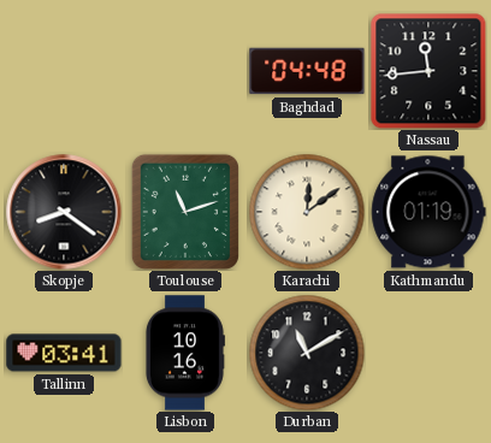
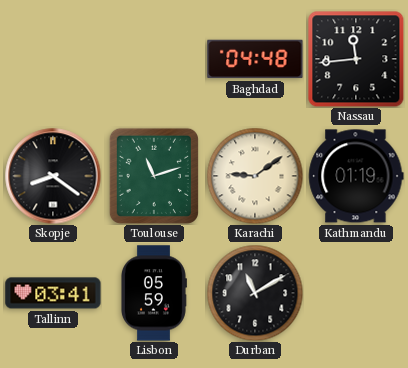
Karachi: 12:09 -> 9:09 (255, 176)
Lisbon: 10:16 -> 05:59 (153, 293)
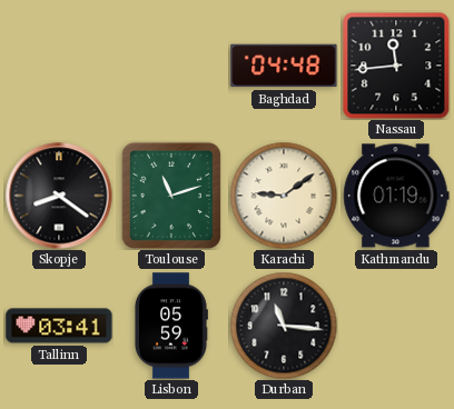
Durban: 11:10 -> 11:16 (284, 326)
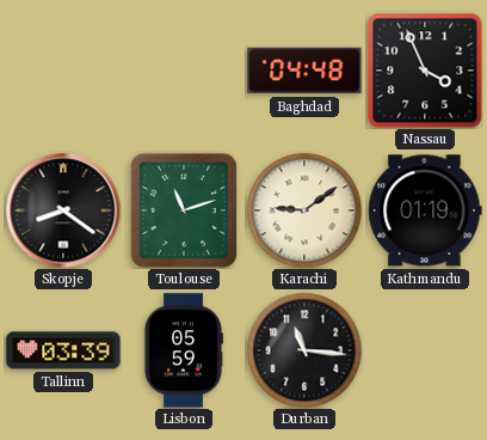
Nassau: 11:44 -> 3:56 (425, 71)
Tallinn: 03:41 -> 03:39 (63, 350)
